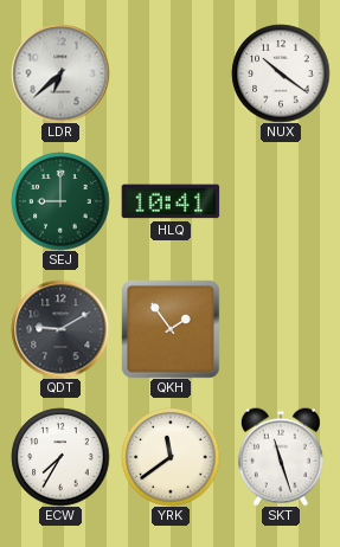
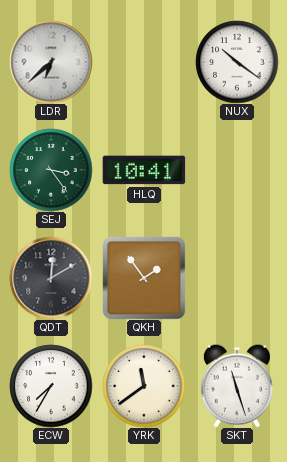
SEJ: 9:00 -> 3:24 (51, 170)
QDT: 9:10 -> 12:10 (51, 278)
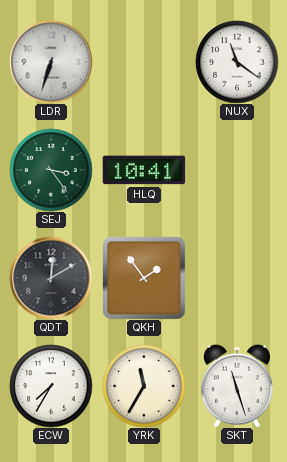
LDR: 6:38 -> 6:33 (51, 62)
NUX: 10:21 -> 11:21 (237, 62)
YRK: 11:39 -> 11:35 (144, 386)
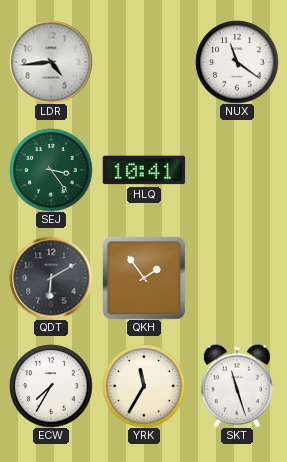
LDR: 6:33 -> 4:44 (51, 62)
QDT: 12:10 -> 6:10 (51, 278)
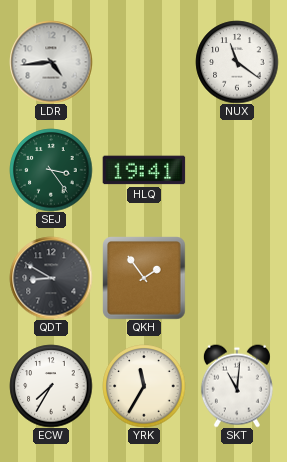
HLQ: 10:41 -> 19:41 (144, 170)
QDT: 6:10 -> 8:50 (51, 278)
SKT: 11:27 -> 11:01 (237, 386)
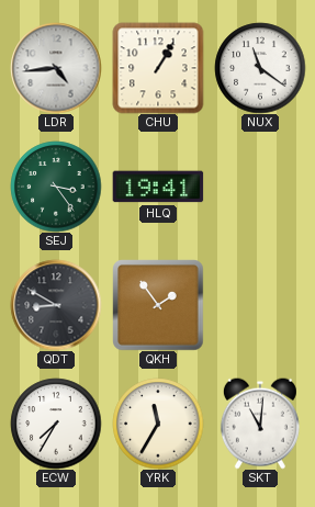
CHU: none -> 1:05 (158, 68)
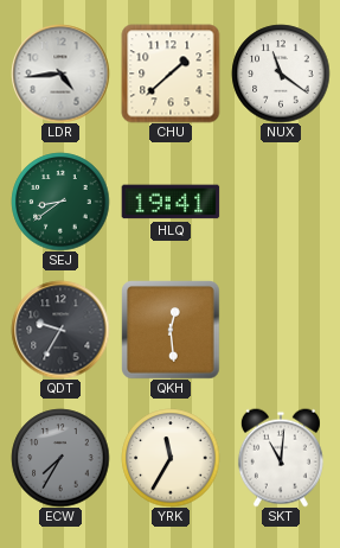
CHU: 1:05 -> 1:38 (171, 74)
SEJ: 3:24 -> 8:39 (60, 202)
QDT: 8:50 -> 9:35 (60, 330)
QKH: 1:54 -> 12:29 (171, 330)
ECW dial: white -> grey (60, 458)
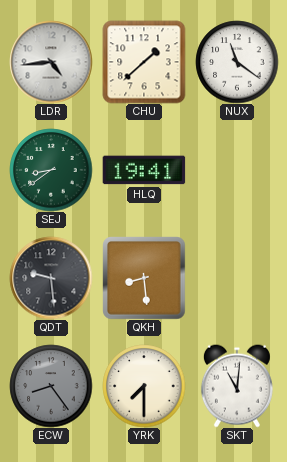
QDT: 9:35 -> 9:29 (51, 278)
QKH: 12:29 -> 8:29 (144, 278)
ECW: 7:35 -> 8:24 (51, 386)
YRK: 11:35 -> 7:30 (144, 386)
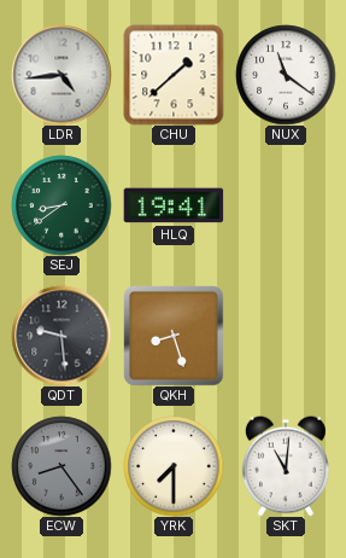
QKH: 8:29 -> 8:27 (174, 336)
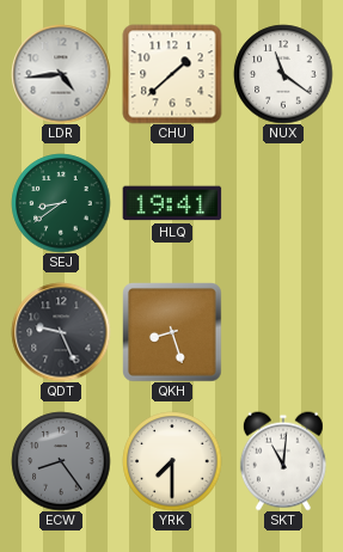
QDT: 9:29 -> 9:26 (61, 332)
